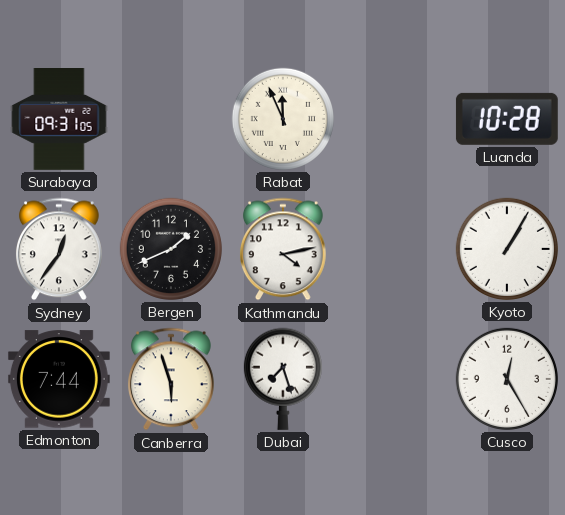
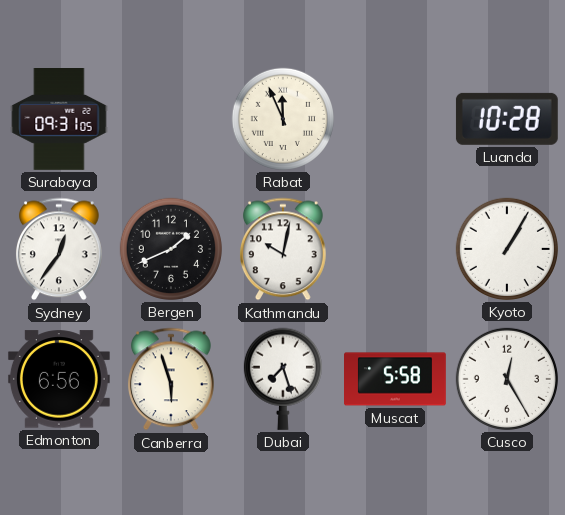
Kathmandu: 4:13 -> 10:02 (283, 249)
Edmonton: 7:44 -> 6:56 (59, 379)
Muscat: none -> 5:58 (396, 379)
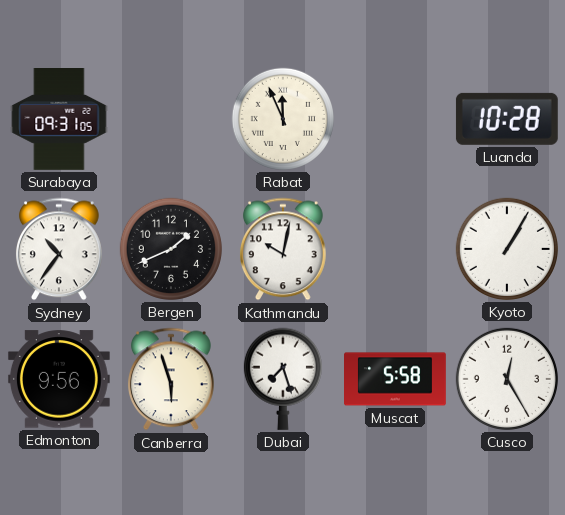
Sydney: 12:36 -> 10:36 (59, 249)
Edmonton: 6:56 -> 9:56 (59, 379)
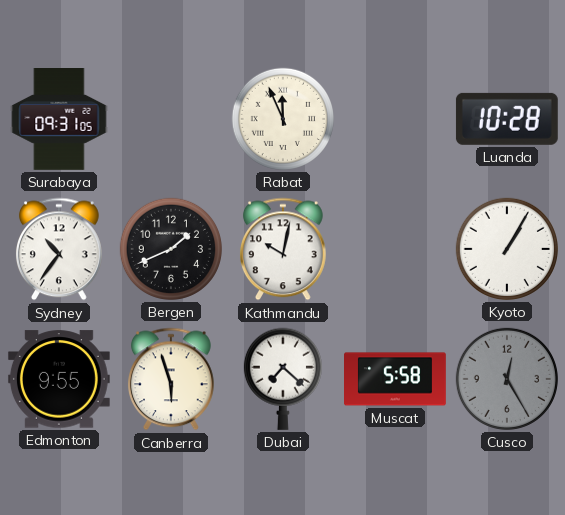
Edmonton: 9:56 -> 9:55 (59, 379)
Dubai: 7:27 -> 7:22 (283, 379)
Cusco dial: white -> grey (507, 379)
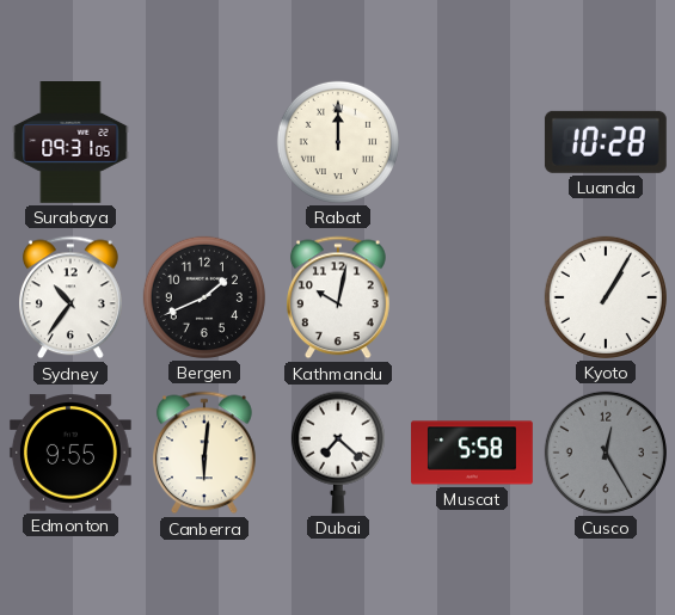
Rabat: 11:56 -> 12:00 (338, 142)
Canberra: 5:57 -> 6:01 (204, 453)
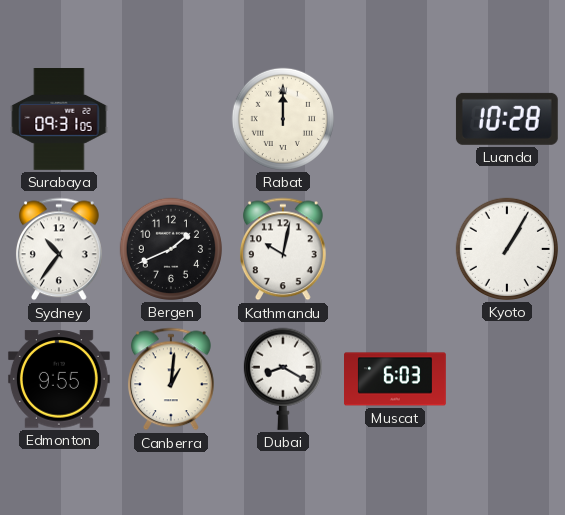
Canberra: 6:01 -> 1:01 (171, 379)
Dubai: 7:22 -> 8:20 (283, 379)
Muscat: 5:58 -> 6:03 (396, 379)
Cusco: 12:25 -> none (606, 453)
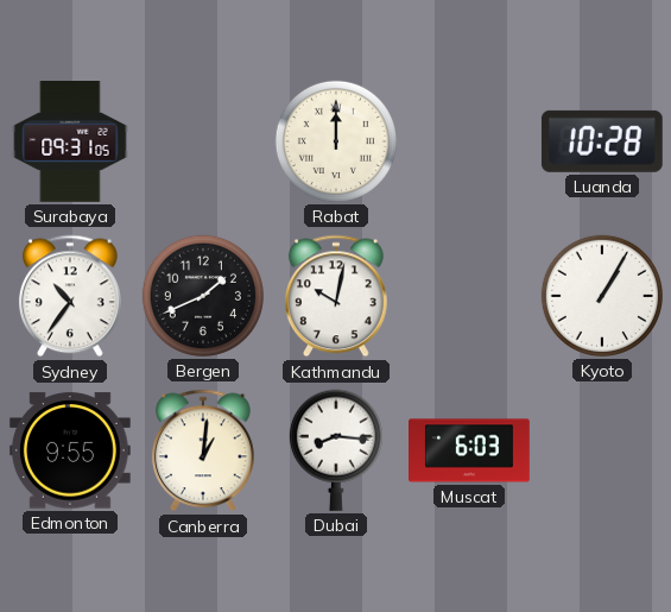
Dubai: 8:20 -> 8:16 (336, 450)
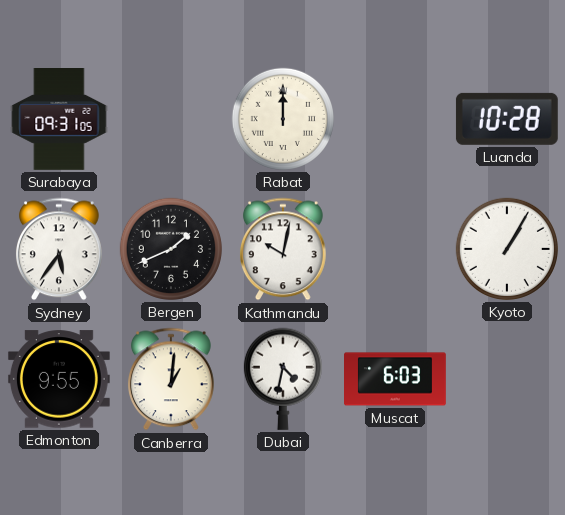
Sydney: 10:36 -> 5:36 (59, 249)
Dubai: 8:16 -> 4:32 (283, 379)
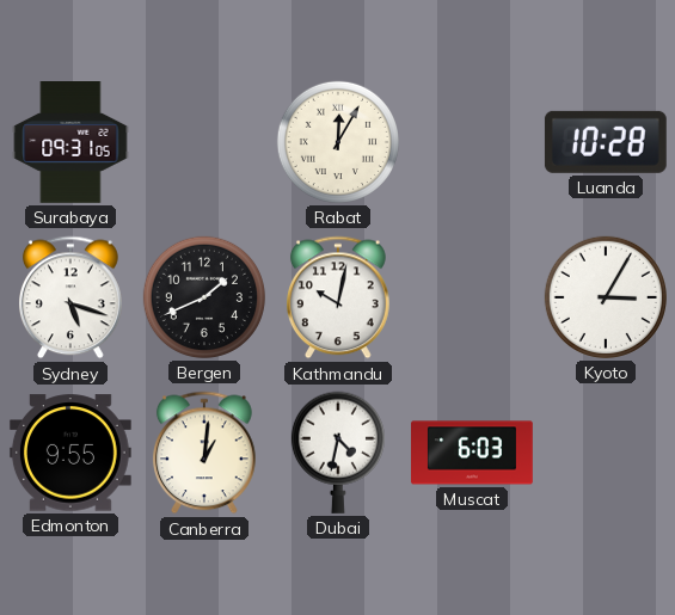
Rabat: 12:00 -> 12:05 (338, 142)
Sydney: 5:36 -> 5:18 (70, 297)
Kyoto: 1:05 -> 3:05 (606, 297)
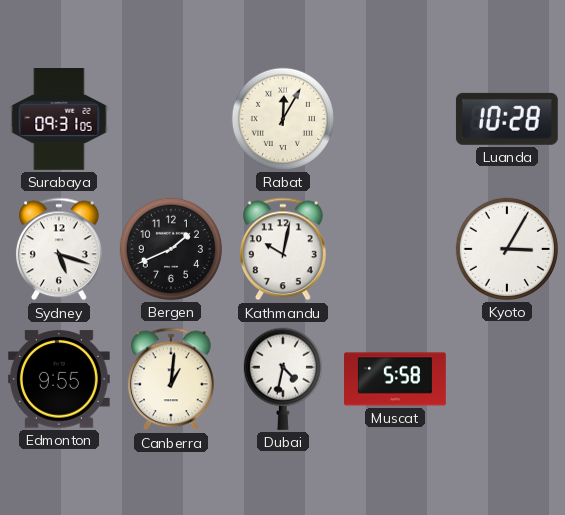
Muscat: 6:03 -> 5:58 (396, 379)
